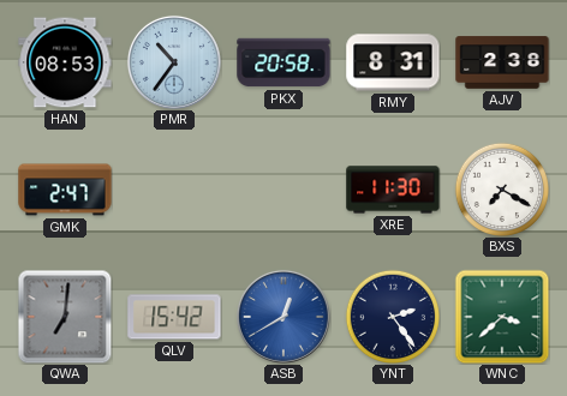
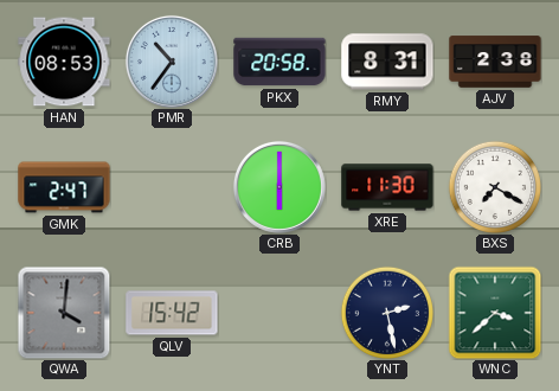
CRB: none -> 6:00 (279, 187)
QWA: 7:01 -> 4:01 (64, 313)
ASB: 12:40 -> none (283, 317)
YNT: 2:24 -> 2:28 (386, 312)
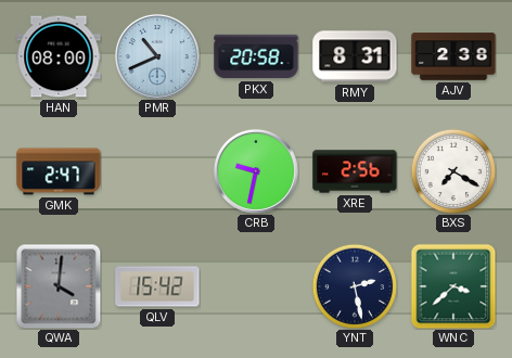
HAN: 08:53 -> 08:00 (59, 56)
PMR: 10:36 -> 10:41 (157, 56)
CRB: 6:00 -> 9:32 (256, 171)
XRE: 11:30 -> 2:56 (355, 171)
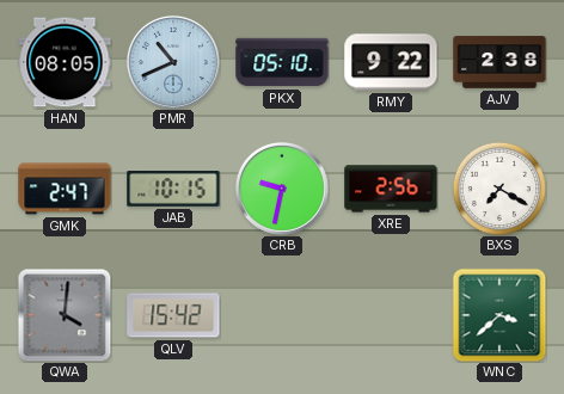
HAN: 08:00 -> 08:05 (65, 62)
PKX: 20:58 -> 05:10 (282, 62)
RMY: 8:31 -> 9:22 (391, 62)
JAB: none -> 10:15 (173, 190)
YNT: 2:28 -> none (354, 285)
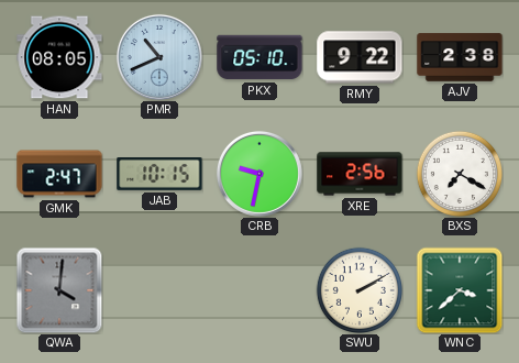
QLV: 15:42 -> none (173, 315)
SWU: none -> 2:10 (358, 289)
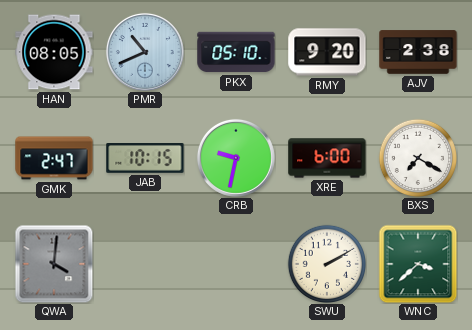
RMY: 9:22 -> 9:20 (327, 52)
XRE: 2:56 -> 6:00 (327, 158)
